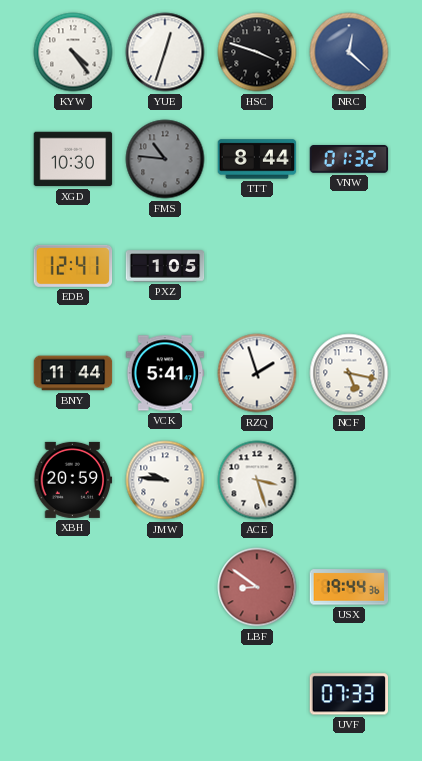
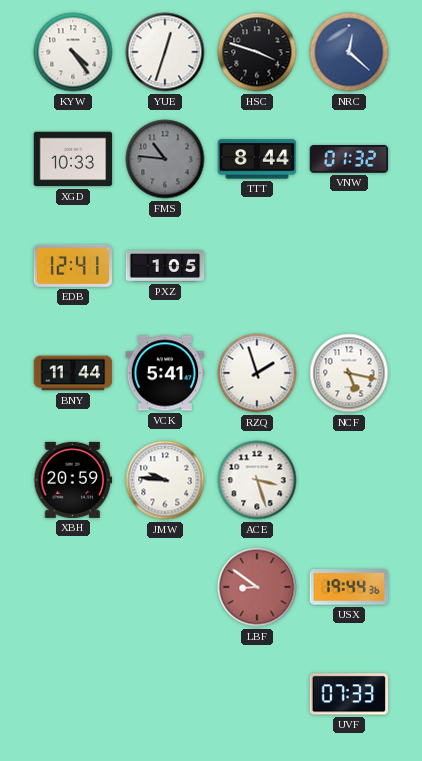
XGD: 10:30 -> 10:33 (73, 159)
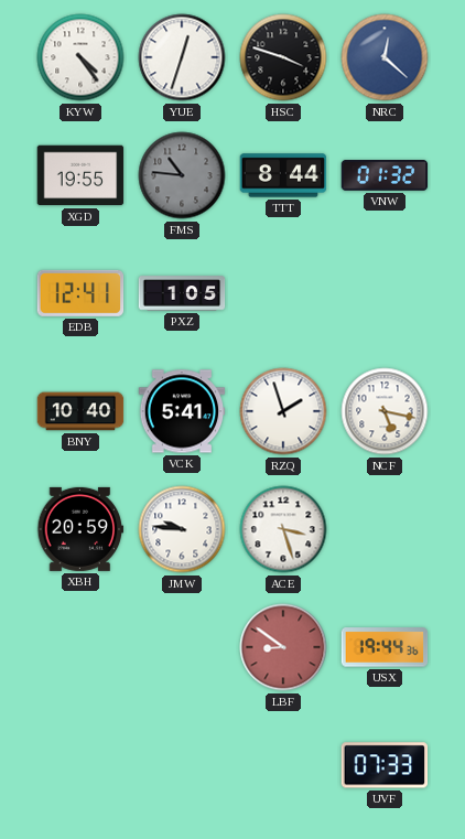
XGD: 10:33 -> 19:55 (80, 175)
BNY: 11:44 -> 10:40 (80, 411)
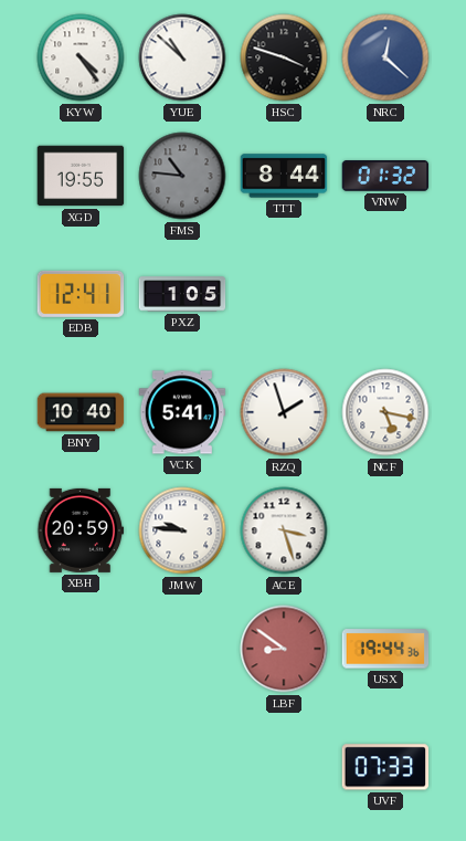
YUE: 12:33 -> 10:52 (182, 57)
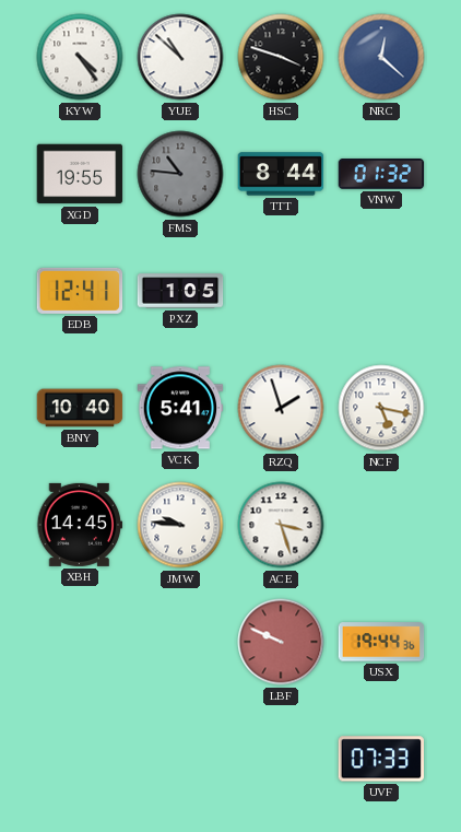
XBH: 20:59 -> 14:45 (80, 525)
LBF: 8:51 -> 9:49 (281, 642)
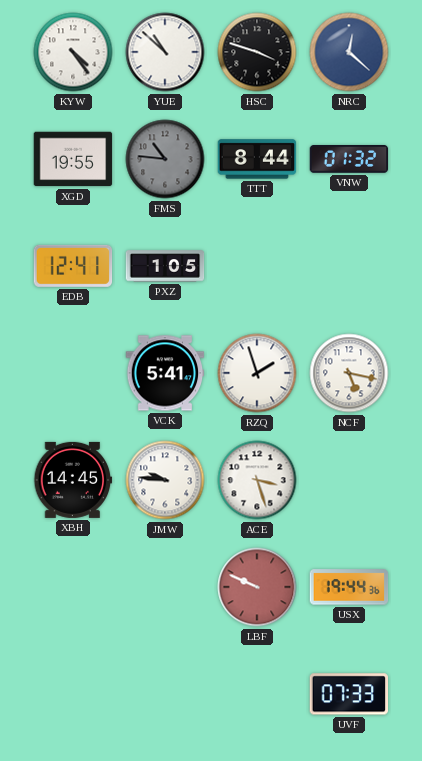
BNY: 10:40 -> none (80, 408)
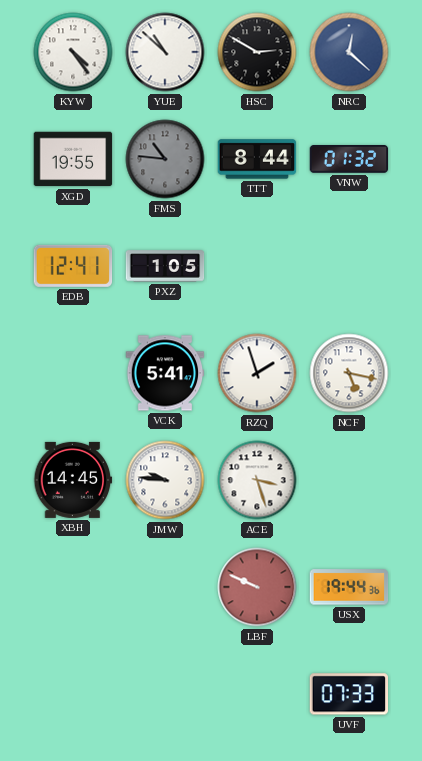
HSC: 3:48 -> 2:50 (257, 52)
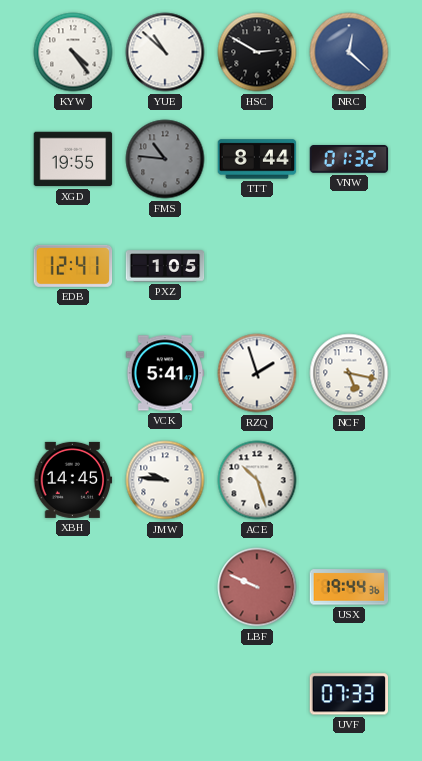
ACE: 3:27 -> 10:27 (257, 480)
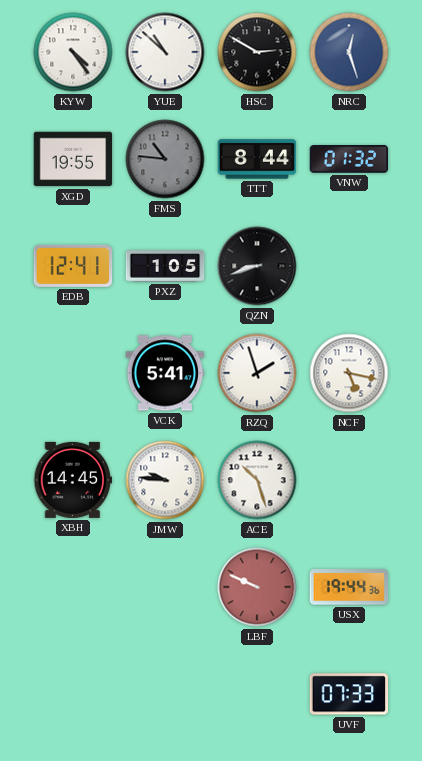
NRC: 12:22 -> 12:27 (349, 52)
QZN: none -> 8:42 (257, 266)
